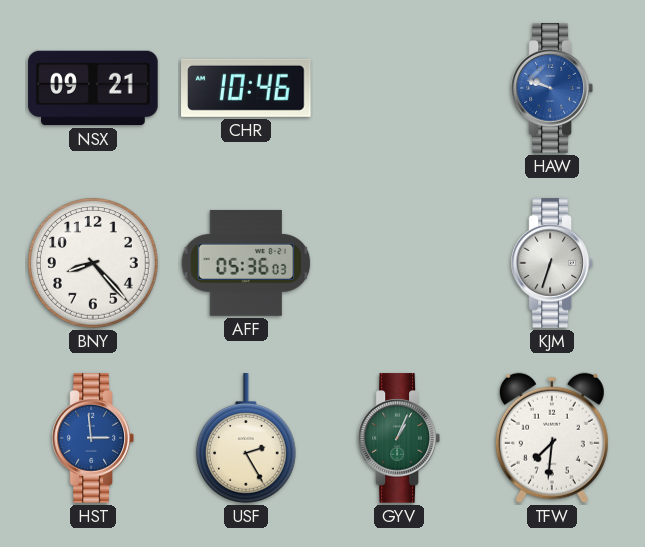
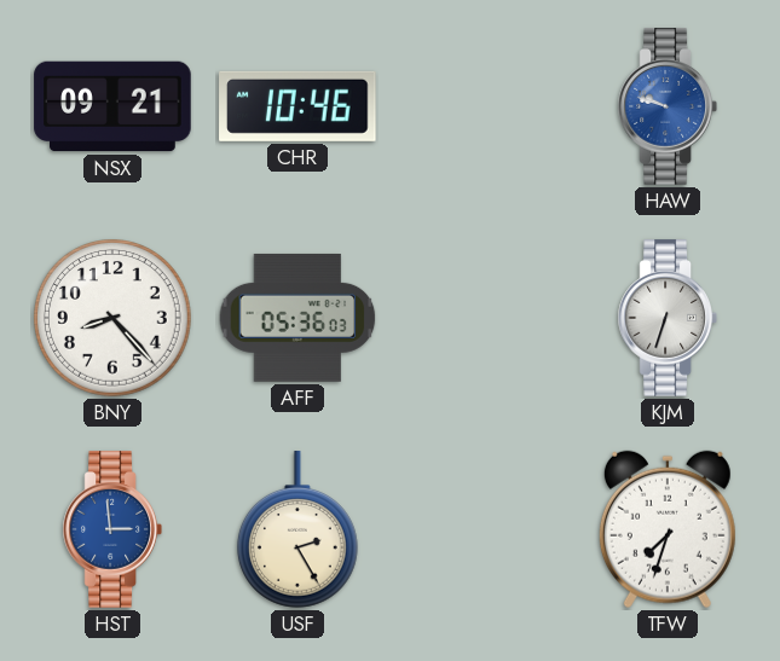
GYV: 1:04 -> none (399, 438)
TFW: 7:31 -> 7:33 (668, 529)
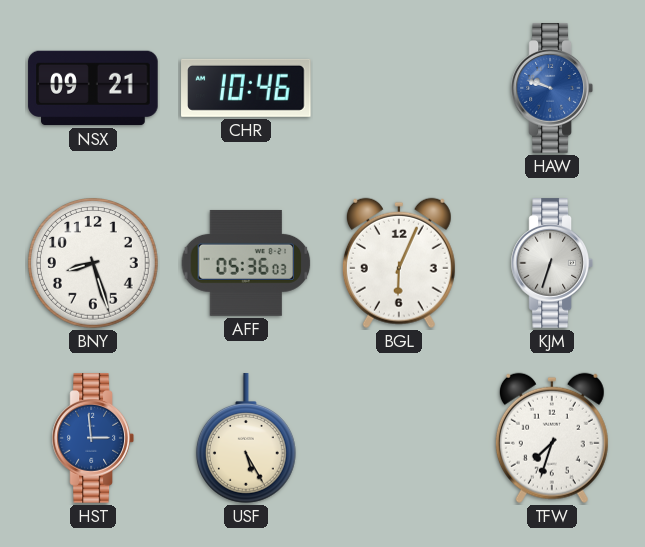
BNY: 8:23 -> 8:27 (94, 264)
BGL: none -> 6:04 (399, 263)
USF: 2:25 -> 5:25 (246, 438)
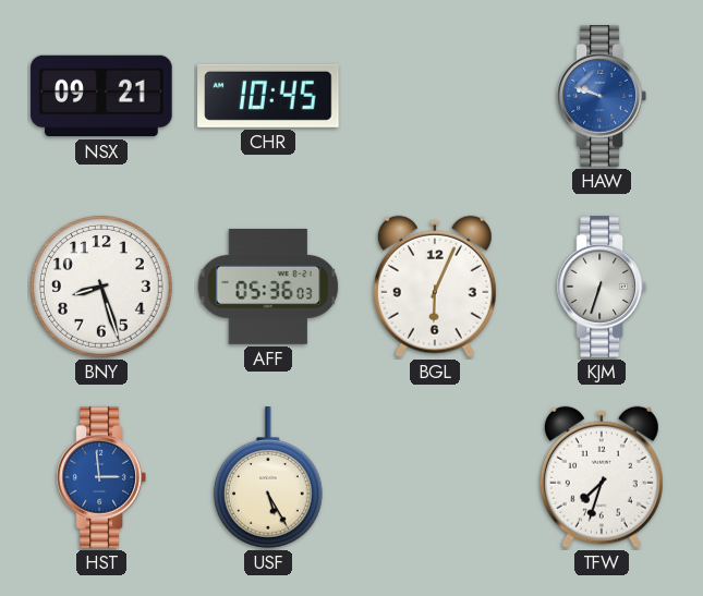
CHR: 10:46 -> 10:45 (268, 96)
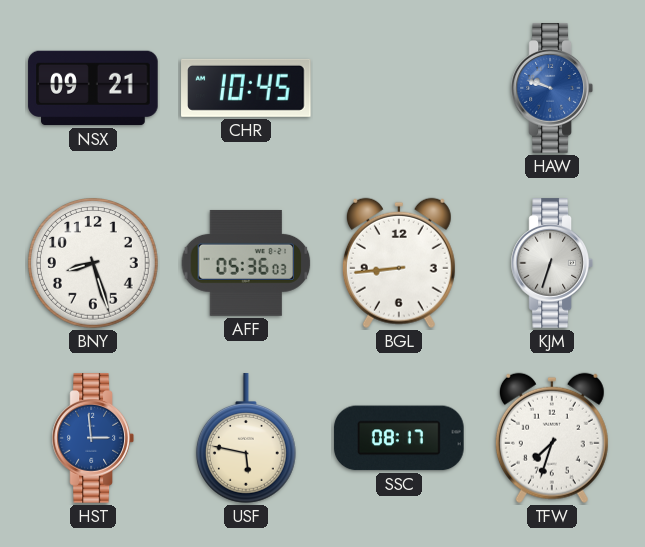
BGL: 6:04 -> 8:44 (399, 263)
USF: 5:25 -> 5:47 (246, 438)
SSC: none -> 08:17 (399, 438)
